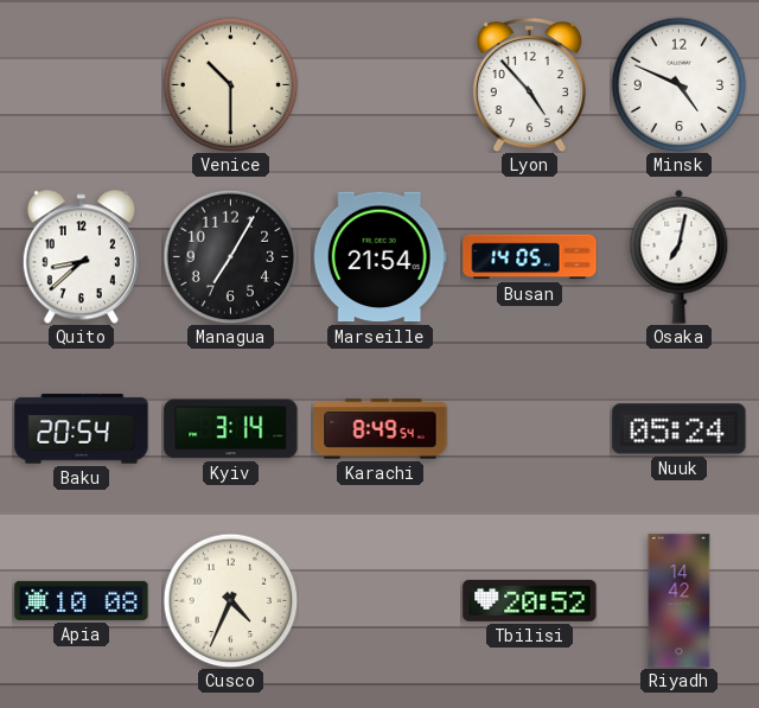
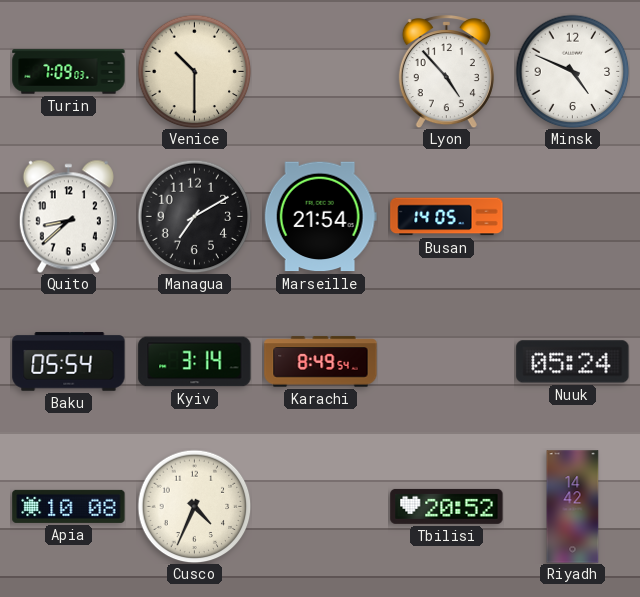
Turin: none -> 7:09 (69, 72)
Managua: 7:05 -> 7:10 (194, 216)
Osaka: 7:02 -> none (680, 256)
Baku: 20:54 -> 05:54 (69, 362)
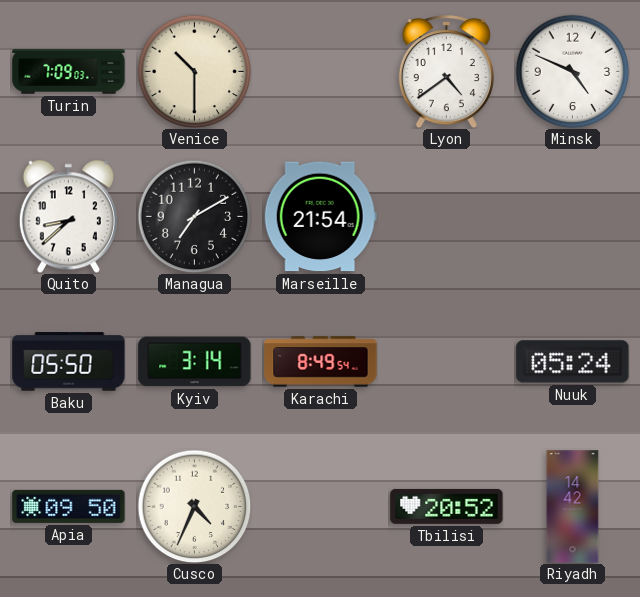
Lyon: 4:53 -> 4:39 (446, 72)
Busan: 14:05 -> none (447, 217)
Baku: 05:54 -> 05:50 (69, 362)
Apia: 10:08 -> 09:50 (69, 506)
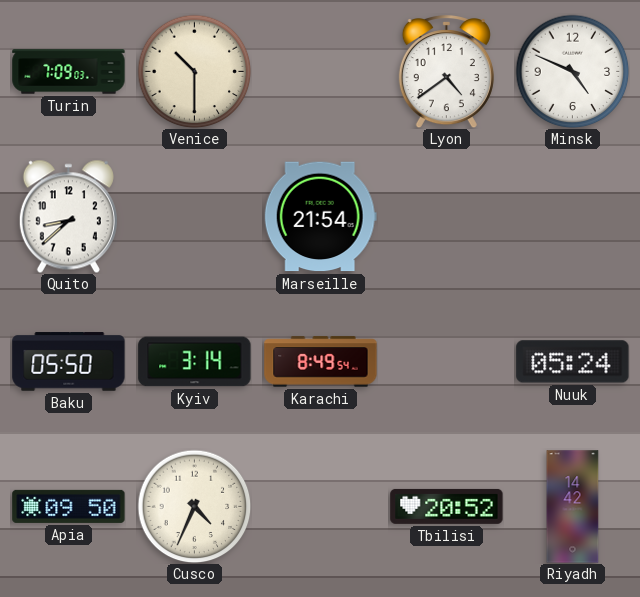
Managua: 7:10 -> none (194, 216)
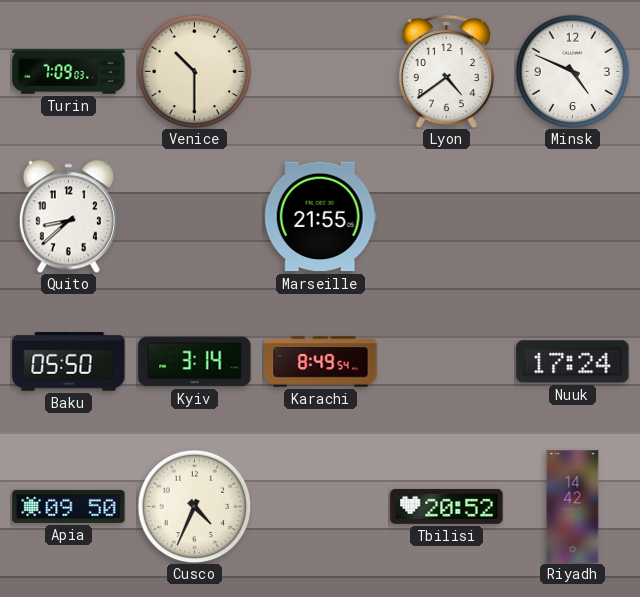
Marseille: 21:54 -> 21:55 (320, 217)
Nuuk: 05:24 -> 17:24 (573, 362)
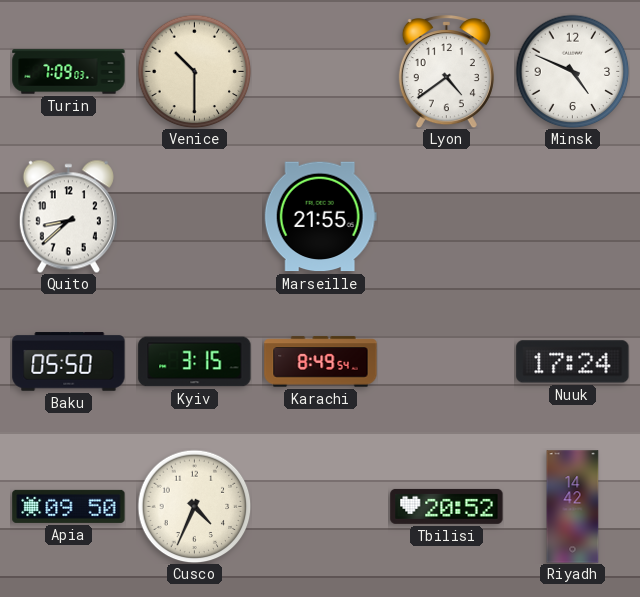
Kyiv: 3:14 -> 3:15 (195, 362)
